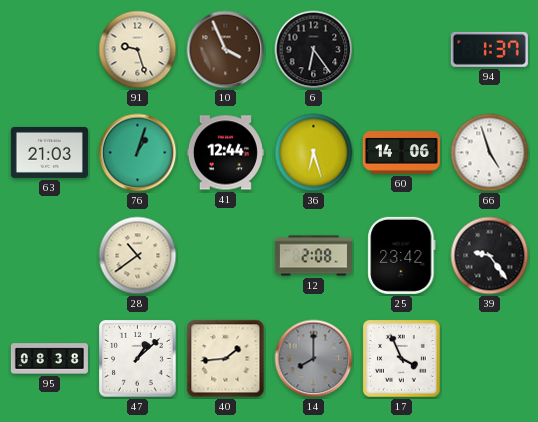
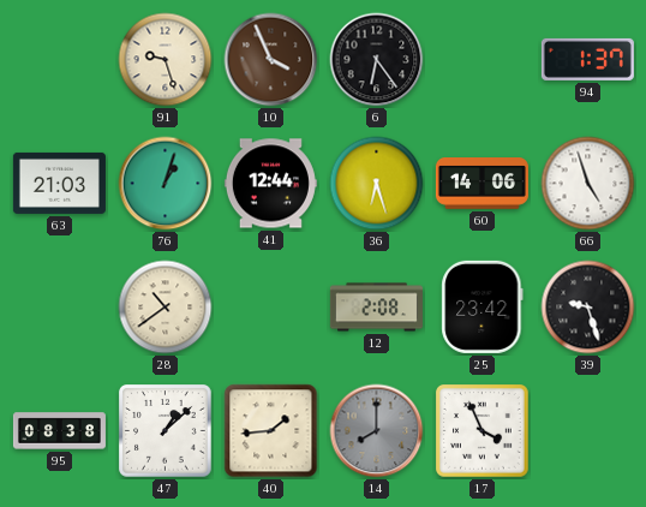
39: 9:24 -> 9:27 (588, 308)
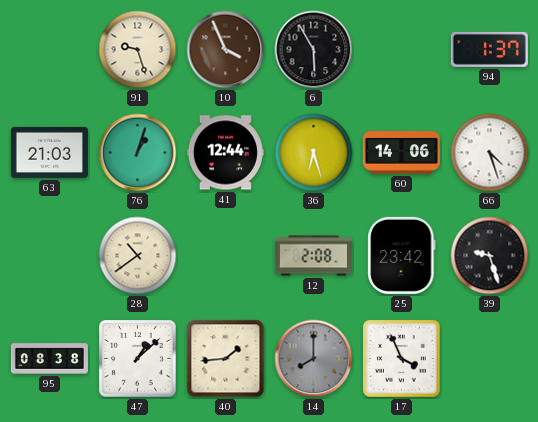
6: 6:24 -> 5:55 (314, 50)
66: 4:57 -> 4:27 (490, 153)
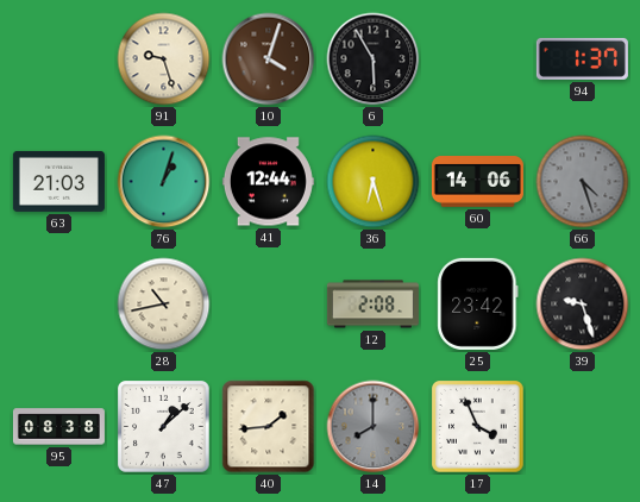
10: 3:56 -> 4:03 (269, 59)
66 dial: white -> grey (583, 182)
28: 10:39 -> 10:43 (164, 305)
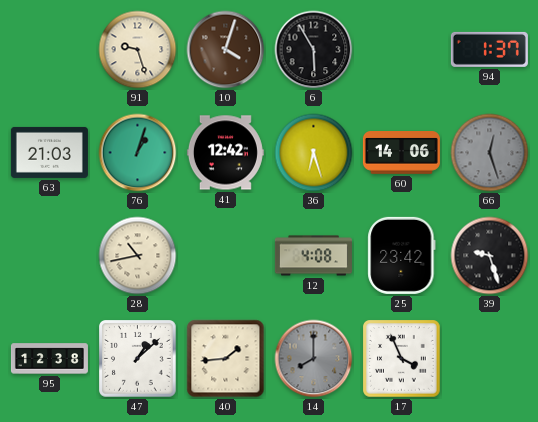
41: 12:44 -> 12:42 (225, 153)
66: 4:27 -> 12:27 (490, 153)
12: 2:08 -> 4:08 (313, 256)
95: 08:38 -> 12:38 (49, 359)
